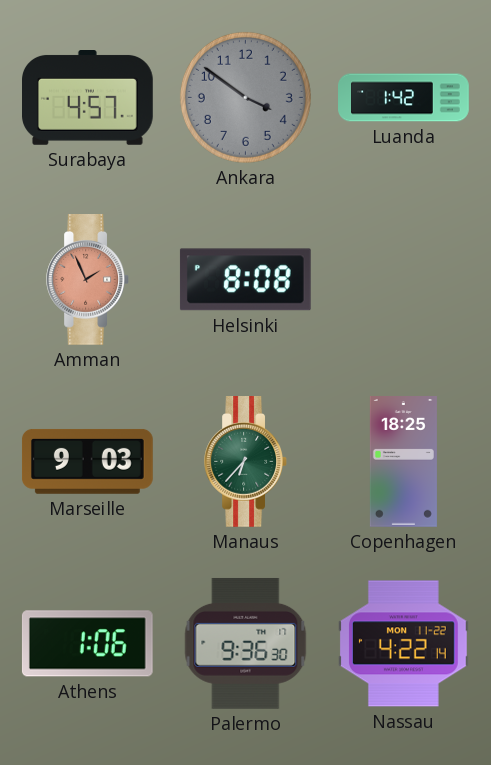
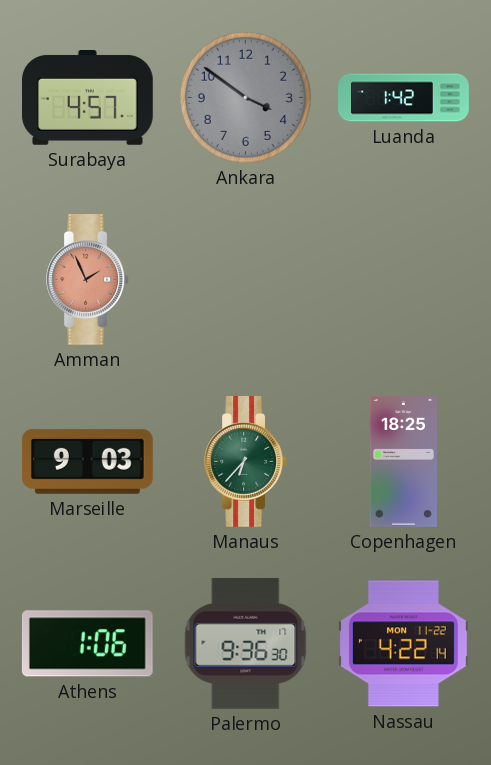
Helsinki: 8:08 -> none (245, 280)
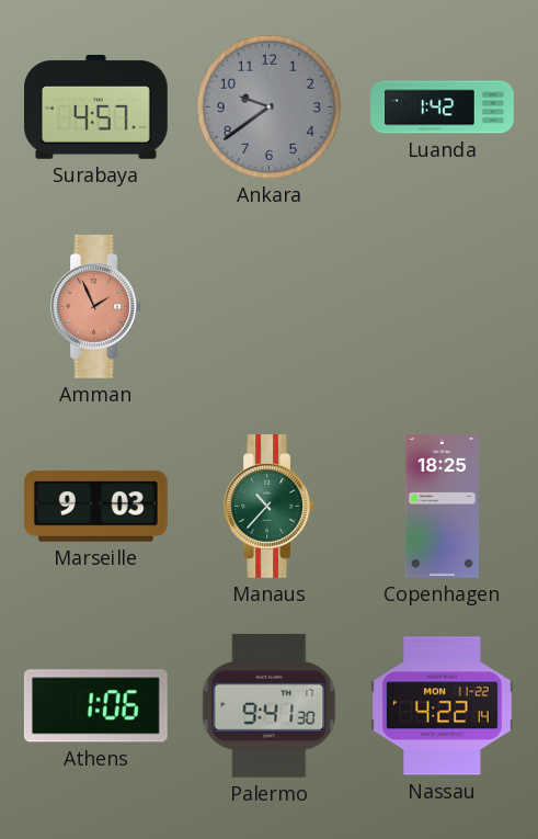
Ankara: 3:51 -> 9:39 (268, 106)
Manaus: 6:37 -> 10:37 (268, 507)
Palermo: 9:36 -> 9:41 (270, 705)
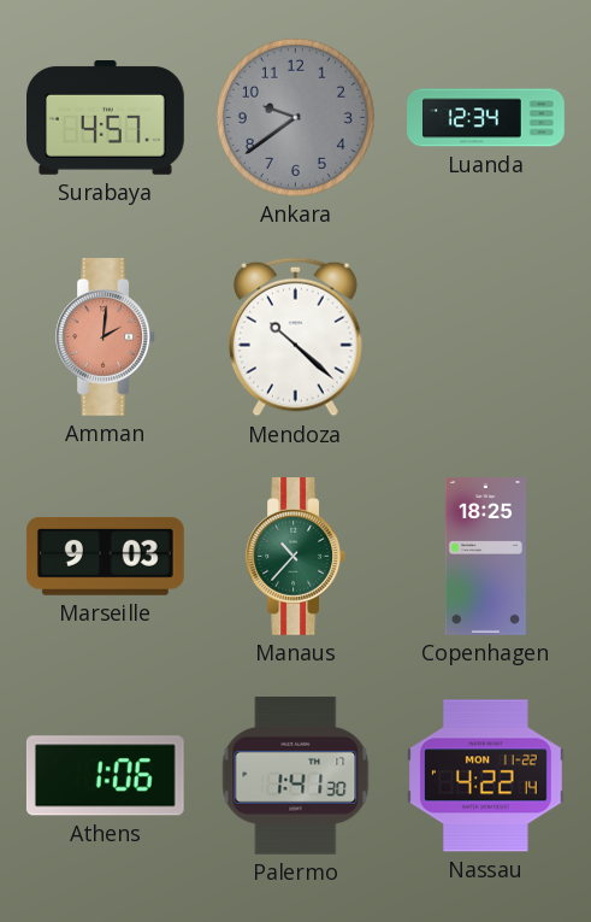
Luanda: 1:42 -> 12:34 (486, 118)
Amman: 1:56 -> 2:01 (105, 337)
Mendoza: none -> 10:22 (296, 337)
Palermo: 9:41 -> 1:41 (296, 775)
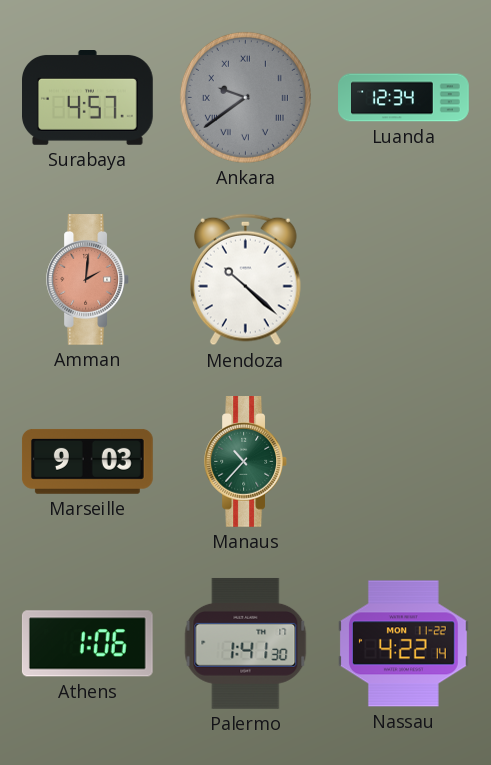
Ankara numerals: Arabic -> Roman (245, 97)
Copenhagen: 18:25 -> none (485, 557)
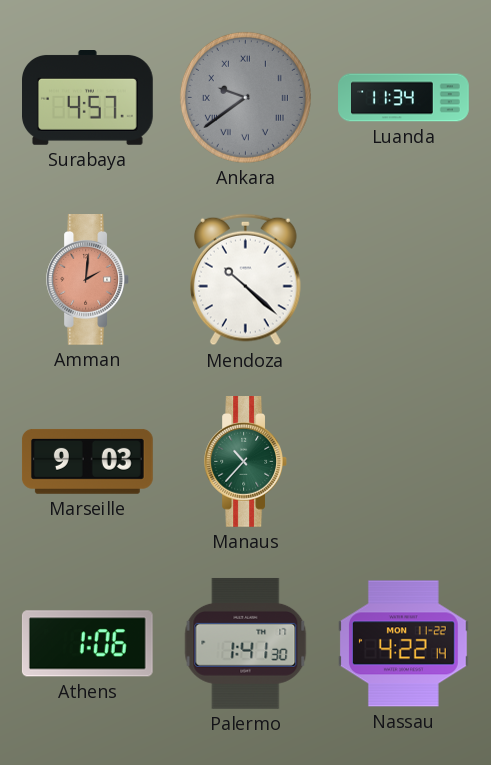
Luanda: 12:34 -> 11:34 (404, 98)
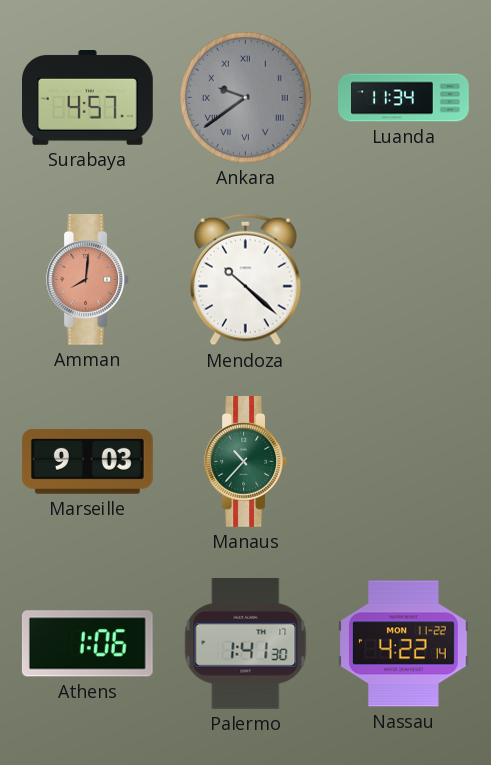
Amman: 2:01 -> 8:01 (87, 280)
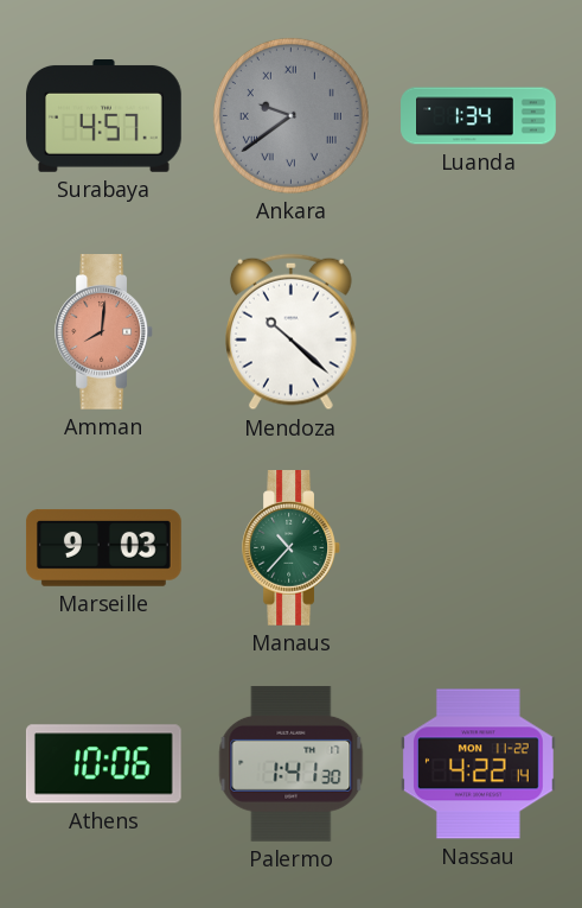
Luanda: 11:34 -> 1:34 (479, 116)
Athens: 1:06 -> 10:06 (103, 764)
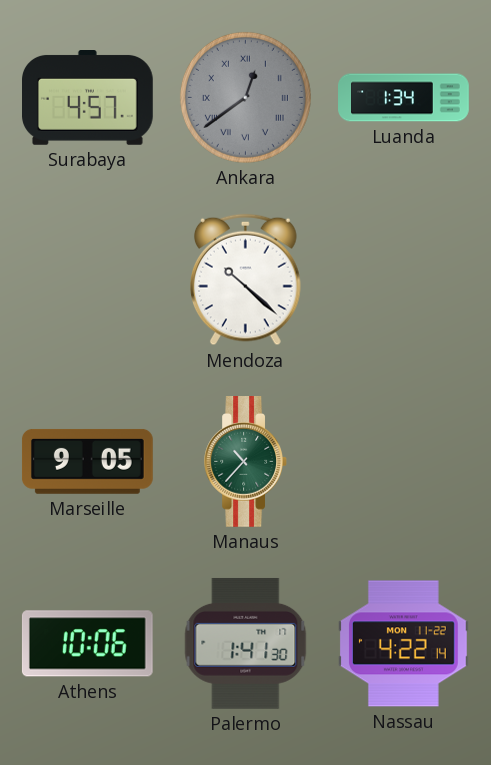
Ankara: 9:39 -> 12:39 (245, 97)
Amman: 8:01 -> none (103, 332)
Marseille: 9:03 -> 9:05 (87, 461)
